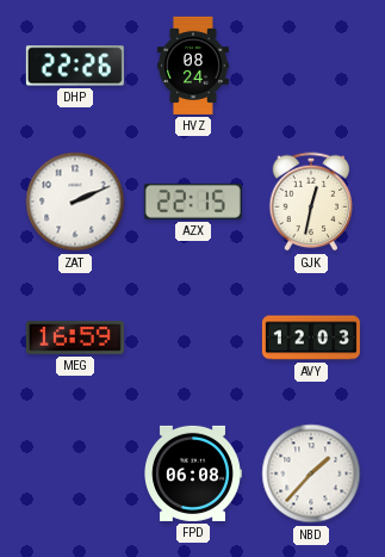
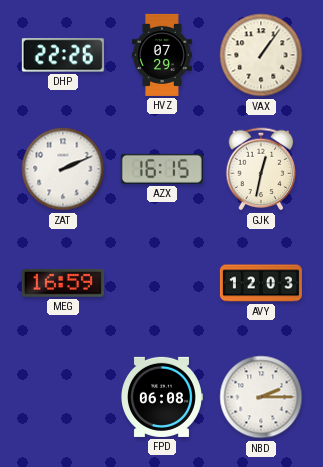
HVZ: 08:24 -> 07:29 (162, 55)
VAX: none -> 1:06 (261, 55)
AZX: 22:15 -> 16:15 (162, 169)
NBD: 1:37 -> 2:15 (261, 397)
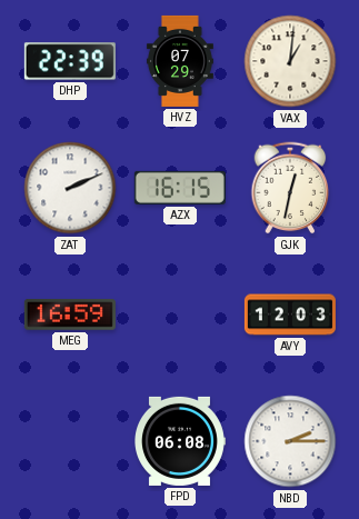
DHP: 22:26 -> 22:39 (70, 61)
VAX: 1:06 -> 1:01 (290, 61)
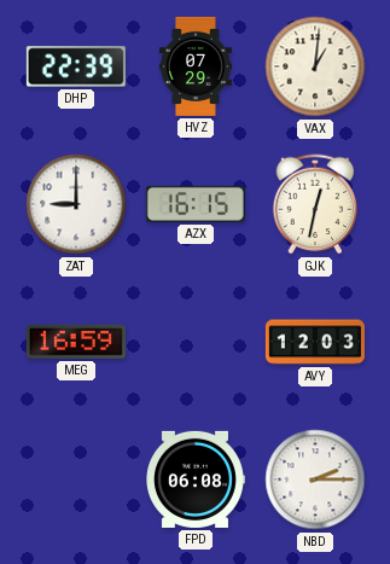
ZAT: 2:11 -> 9:00 (76, 204)
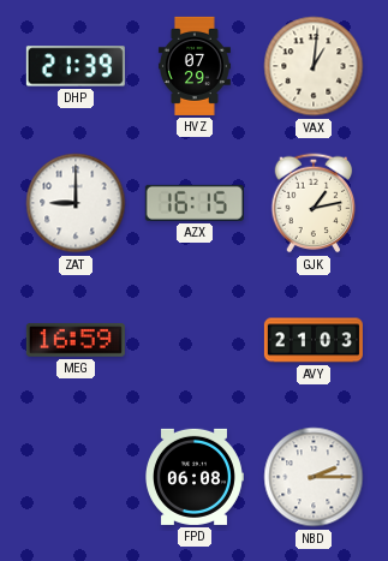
DHP: 22:39 -> 21:39 (76, 66)
GJK: 12:32 -> 1:13 (314, 203)
AVY: 12:03 -> 21:03 (314, 340)
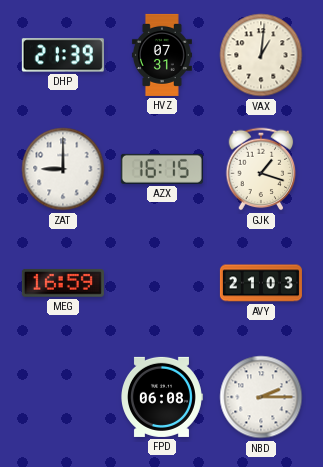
HVZ: 07:29 -> 07:31 (162, 55)
GJK: 1:13 -> 1:18 (261, 169)
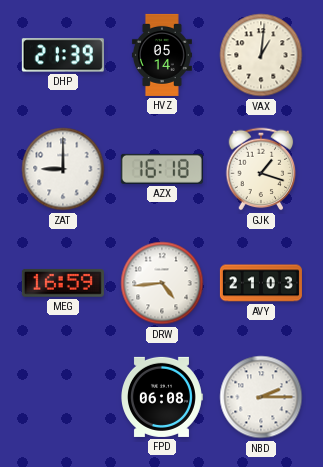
HVZ: 07:31 -> 05:14 (162, 55)
AZX: 16:15 -> 16:18 (162, 169)
DRW: none -> 4:44 (162, 283)
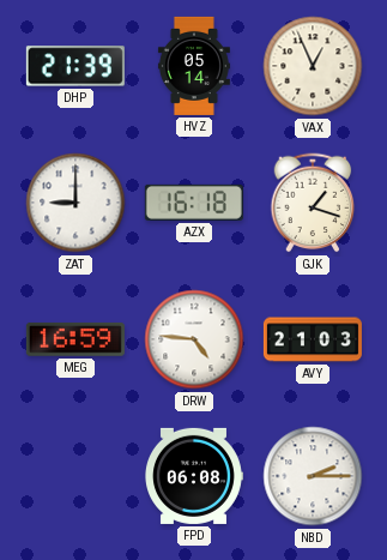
VAX: 1:01 -> 12:56 (313, 66)
DRW: 4:44 -> 4:46 (194, 339)
